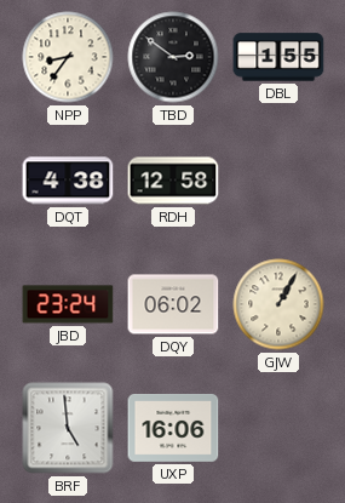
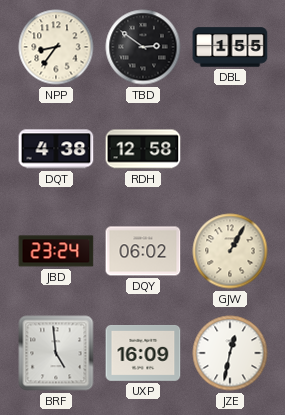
UXP: 16:06 -> 16:09 (143, 354)
JZE: none -> 12:32 (230, 353)
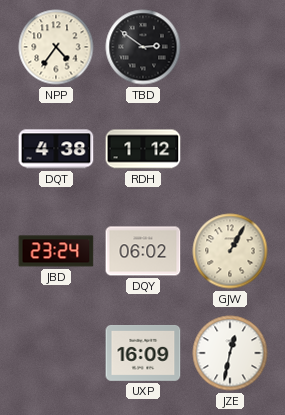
NPP: 8:36 -> 4:36 (56, 47)
DBL: 1:55 -> none (230, 47)
RDH: 12:58 -> 1:12 (143, 149)
BRF: 4:59 -> none (56, 353)
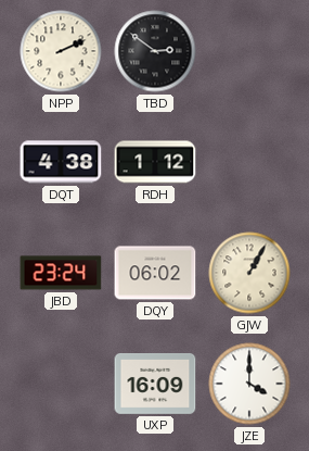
NPP: 4:36 -> 2:11 (61, 51)
JZE: 12:32 -> 4:00 (249, 384)
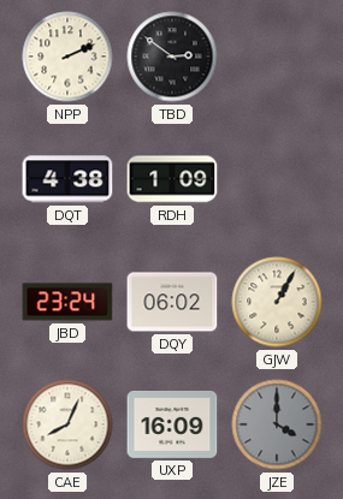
RDH: 1:12 -> 1:09 (172, 179)
CAE: none -> 8:04 (67, 424)
JZE dial: white -> grey (277, 424)
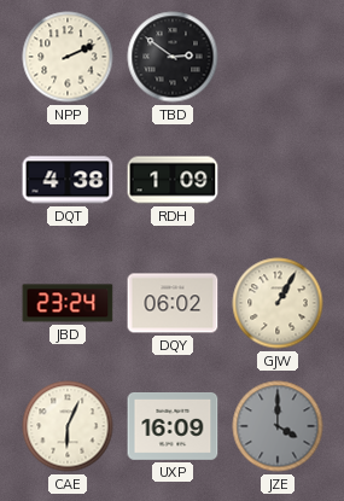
CAE: 8:04 -> 6:04 (68, 426)
